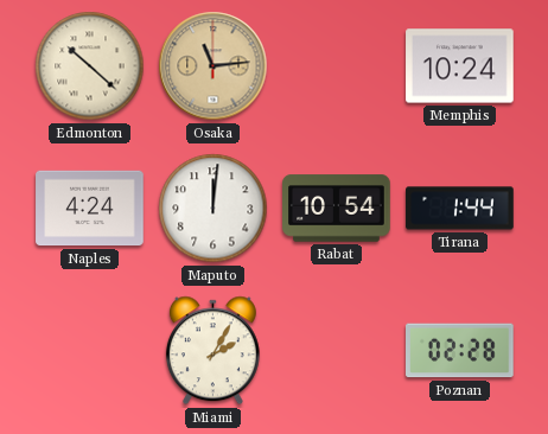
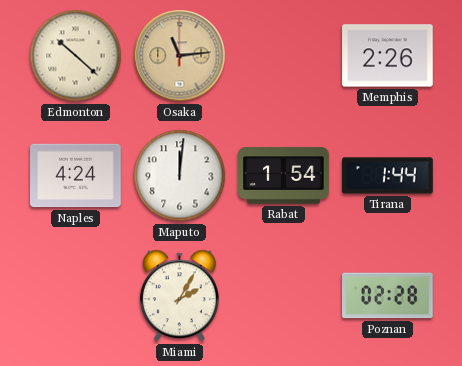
Memphis: 10:24 -> 2:26 (388, 56)
Rabat: 10:54 -> 1:54 (284, 176)
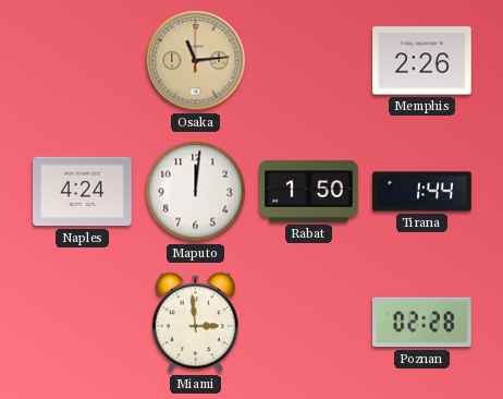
Edmonton: 10:22 -> none (76, 56)
Rabat: 1:54 -> 1:50 (309, 192)
Miami: 2:05 -> 2:59 (195, 323)
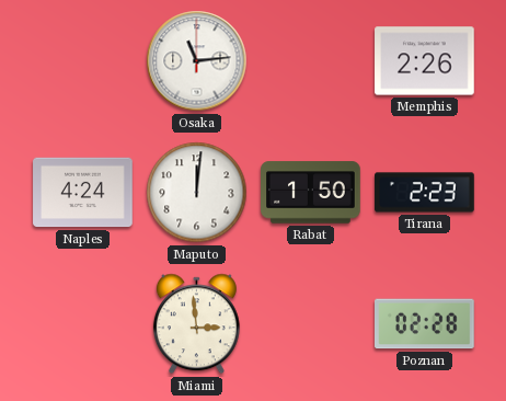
Osaka dial: champagne -> white (197, 61)
Tirana: 1:44 -> 2:23 (425, 193)
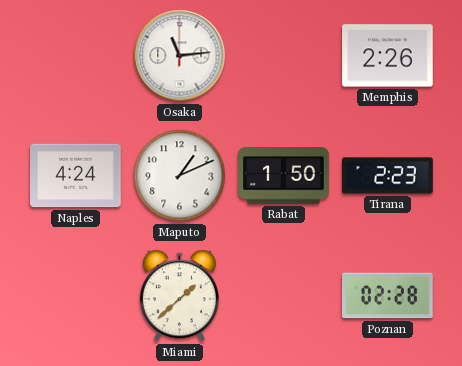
Maputo: 12:01 -> 1:11 (180, 176)
Miami: 2:59 -> 1:38 (179, 296)
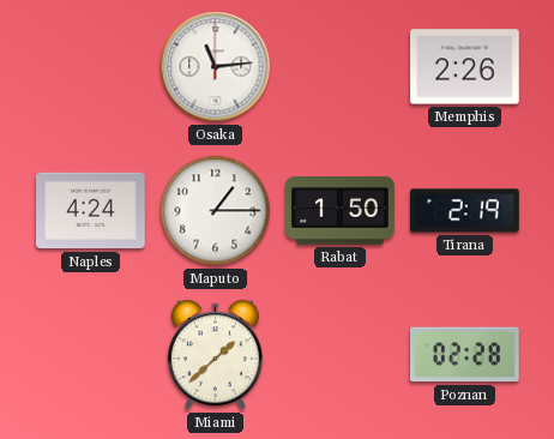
Maputo: 1:11 -> 1:15 (216, 211)
Tirana: 2:23 -> 2:19 (465, 211)
